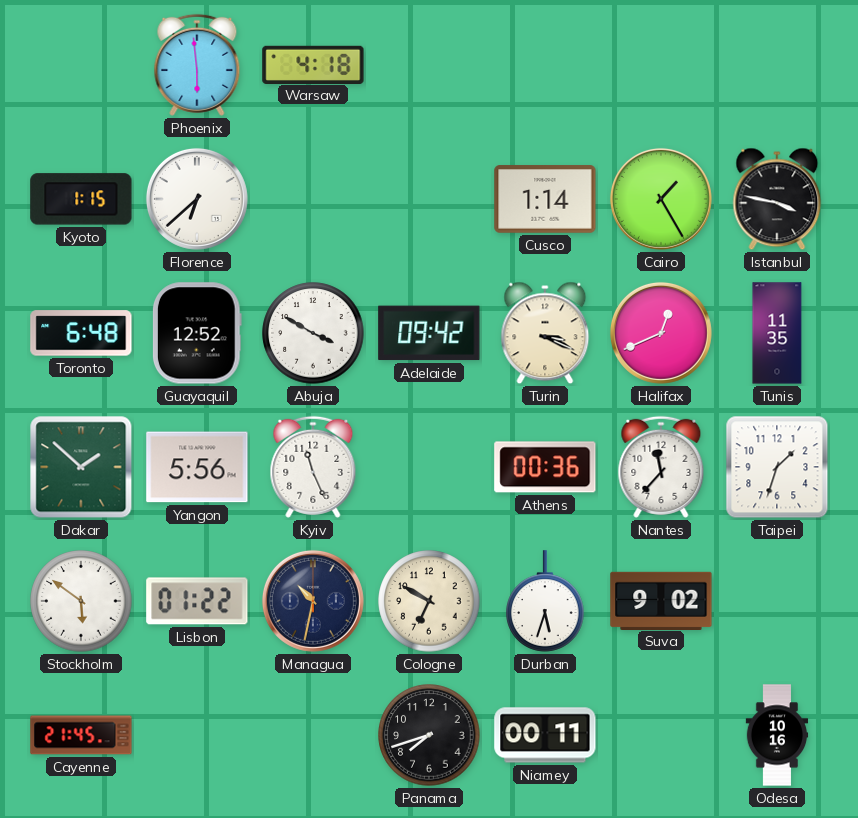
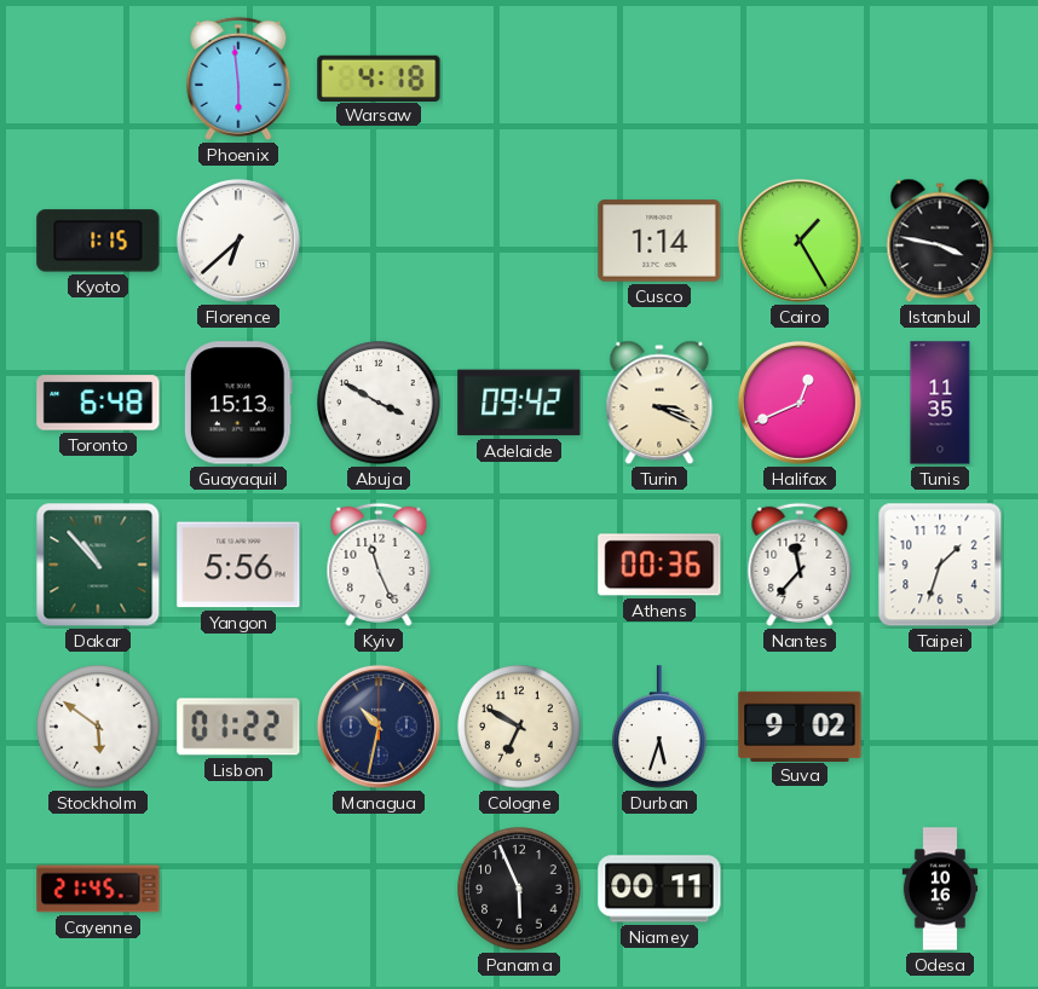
Guayaquil: 12:52 -> 15:13 (238, 403)
Dakar: 1:52 -> 10:53 (98, 565)
Panama: 7:42 -> 5:56 (519, 889)
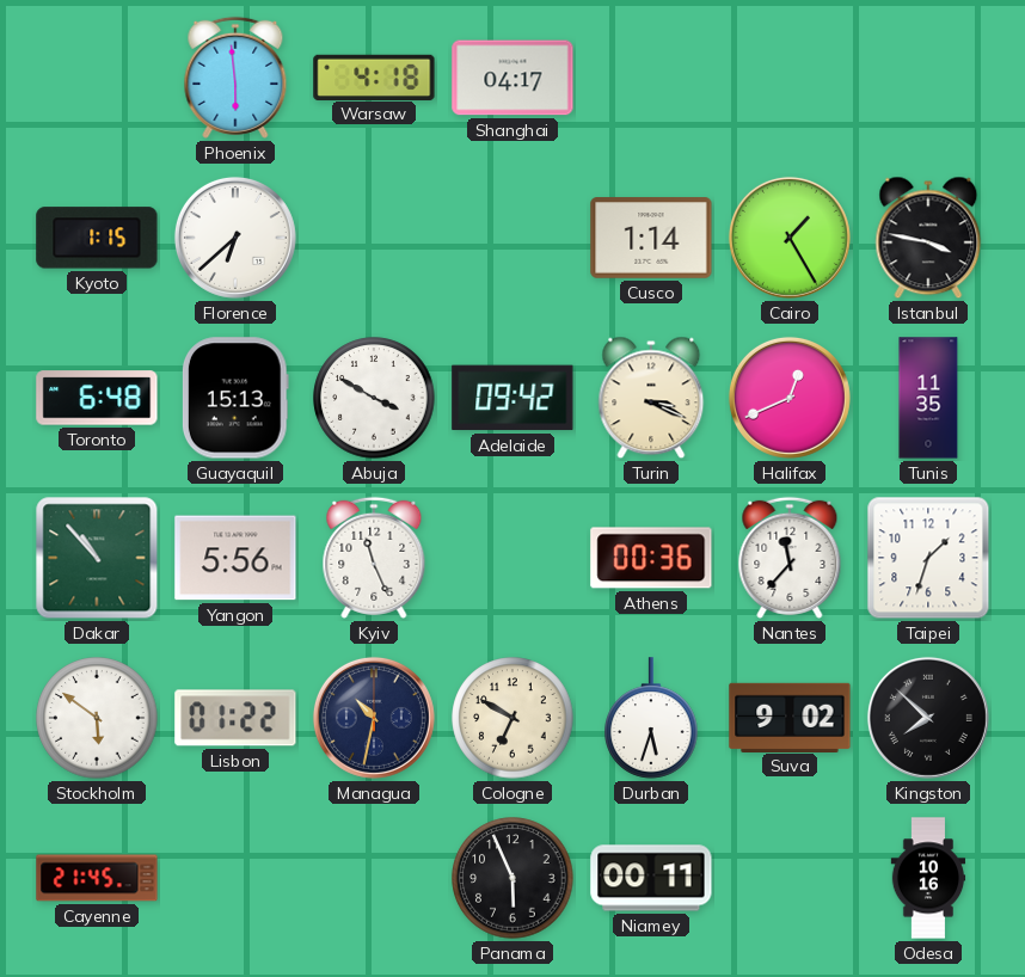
Shanghai: none -> 04:17 (512, 78)
Kingston: none -> 7:52 (928, 718)
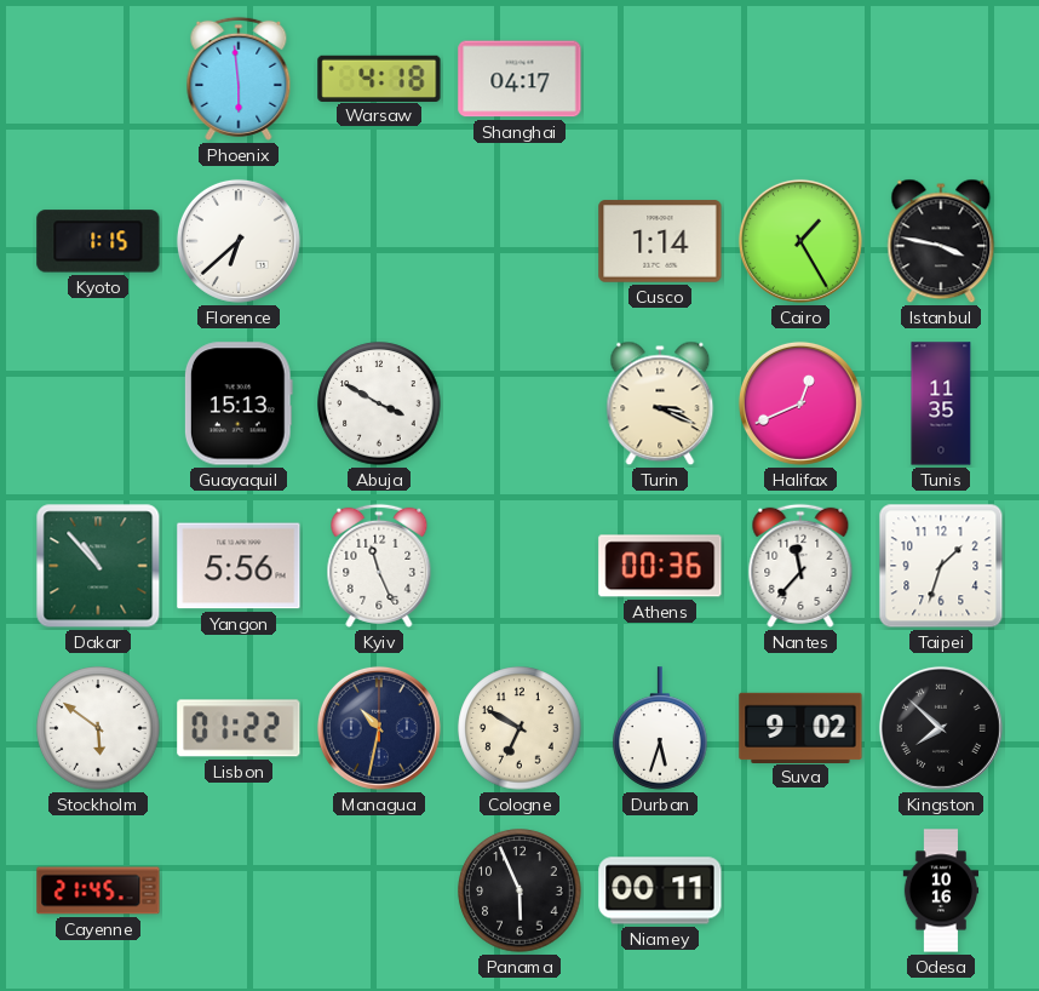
Toronto: 6:48 -> none (97, 398)
Adelaide: 09:42 -> none (512, 398)
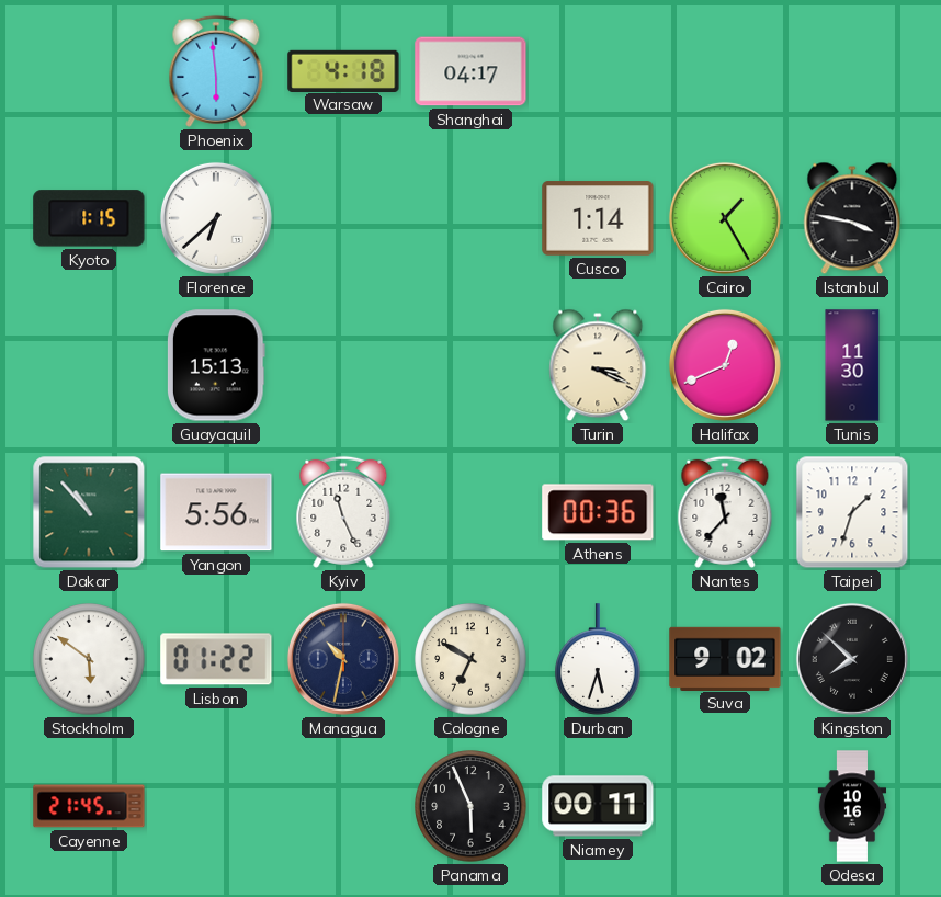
Abuja: 3:50 -> none (379, 403)
Tunis: 11:35 -> 11:30 (852, 365)
